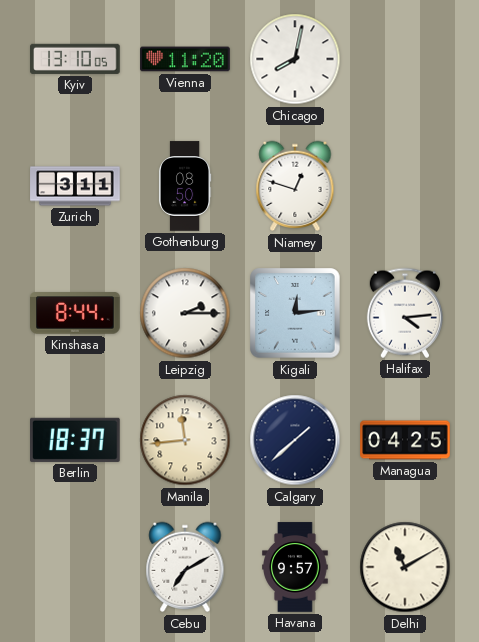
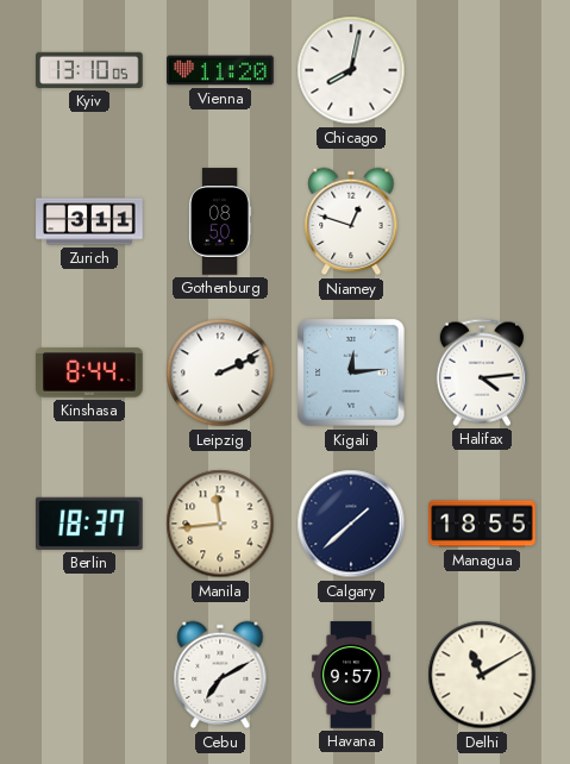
Leipzig: 2:15 -> 2:11 (220, 372)
Managua: 04:25 -> 18:55 (482, 524)
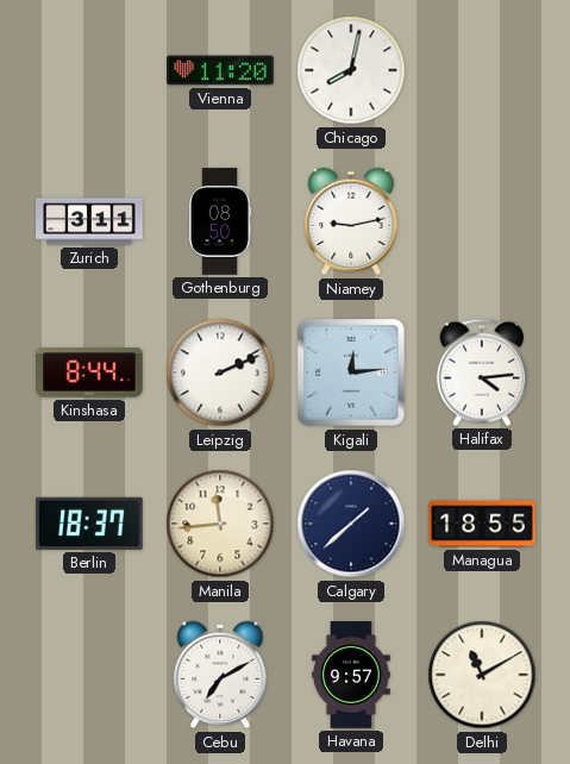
Kyiv: 13:10 -> none (89, 70)
Niamey: 12:48 -> 9:13 (351, 221)
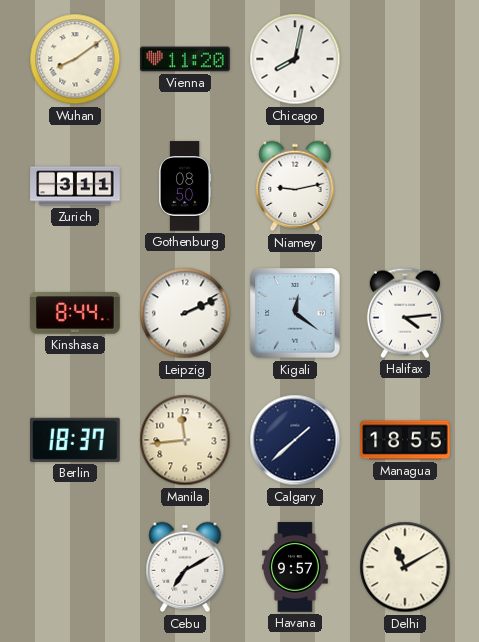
Wuhan: none -> 8:09 (75, 59)
Kigali: 12:14 -> 12:21 (295, 313)
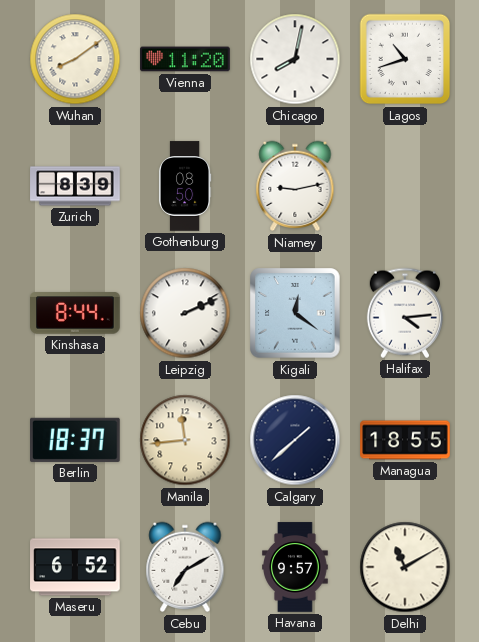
Lagos: none -> 10:42 (405, 59)
Zurich: 3:11 -> 8:39 (75, 186)
Maseru: none -> 6:52 (75, 567)
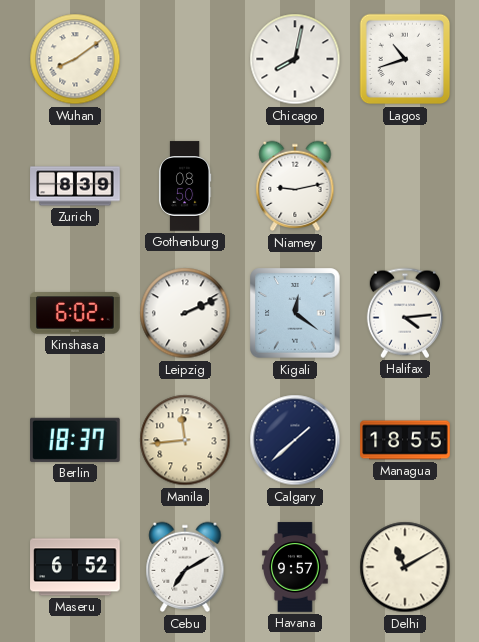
Vienna: 11:20 -> none (185, 59)
Kinshasa: 8:44 -> 6:02 (75, 313)
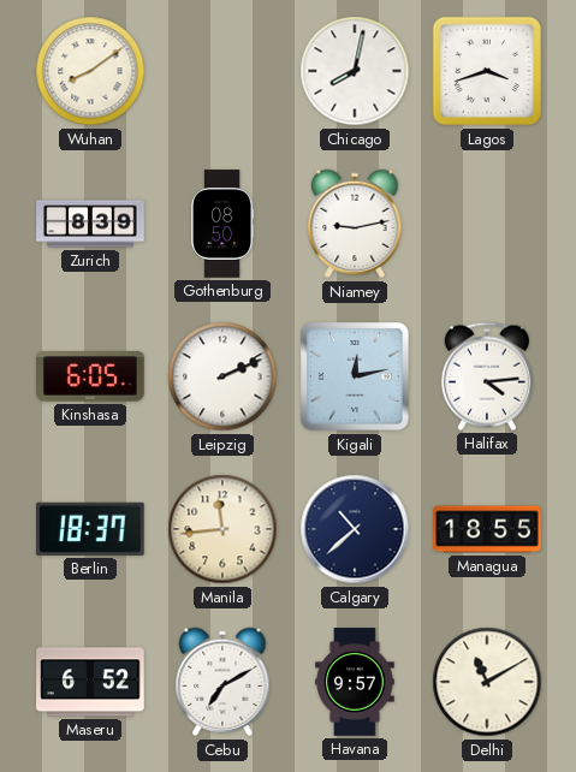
Lagos: 10:42 -> 3:42 (487, 71)
Kinshasa: 6:02 -> 6:05 (90, 376)
Kigali: 12:21 -> 12:13 (355, 376)
Calgary: 1:38 -> 10:38 (355, 529)
